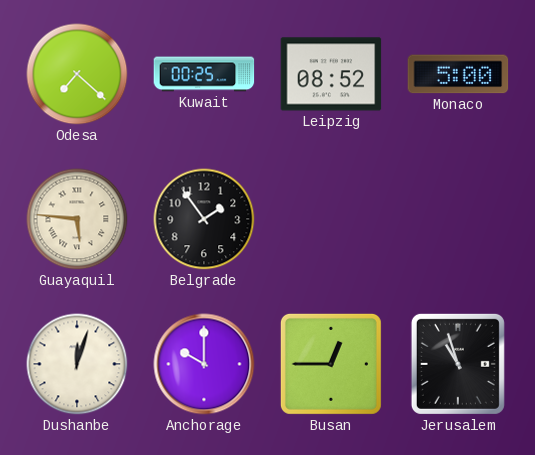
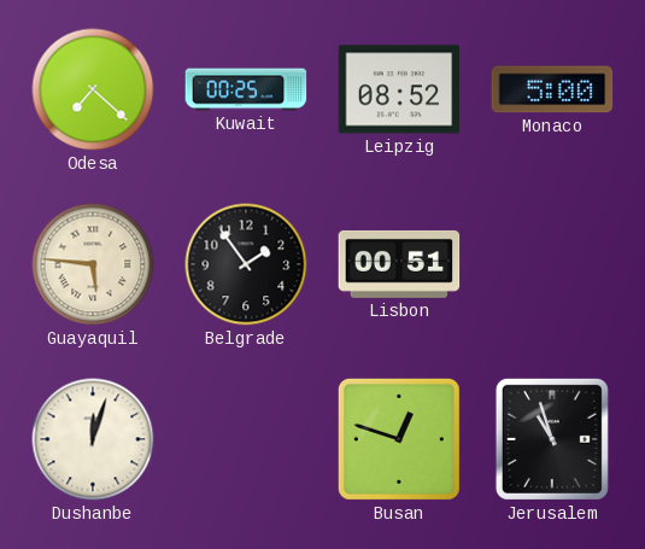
Lisbon: none -> 00:51 (399, 264)
Anchorage: 10:00 -> none (204, 364)
Busan: 12:45 -> 12:48 (399, 439)
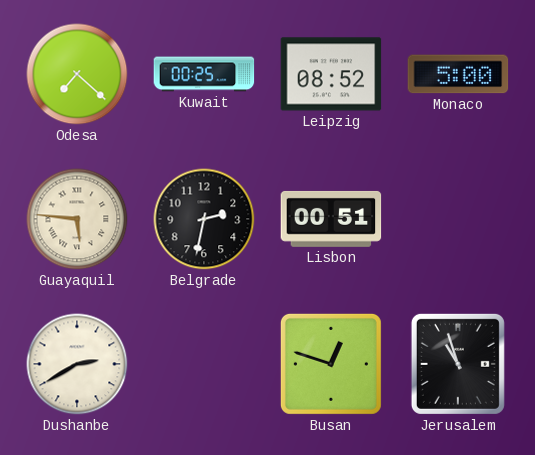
Belgrade: 1:54 -> 2:32 (204, 219)
Dushanbe: 12:03 -> 2:40 (77, 364)
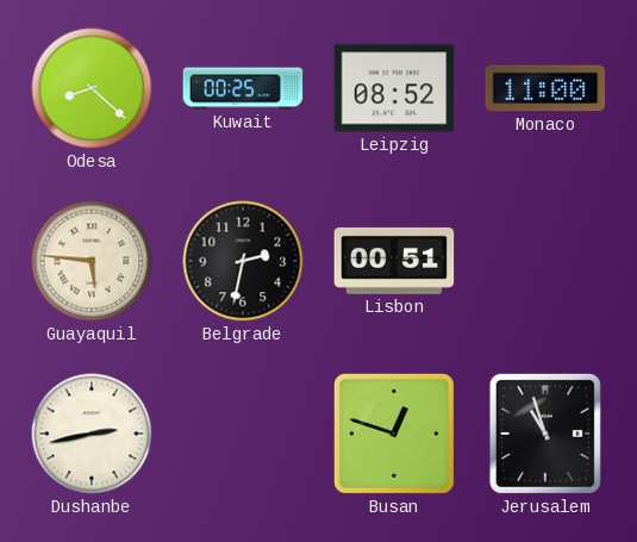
Odesa: 7:22 -> 8:22 (92, 88)
Monaco: 5:00 -> 11:00 (545, 88)
Dushanbe: 2:40 -> 2:43 (92, 434)
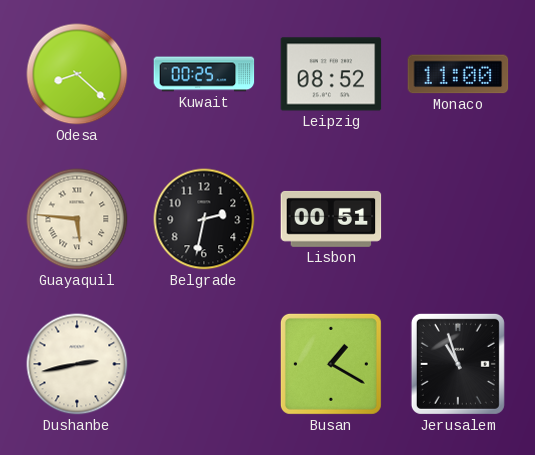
Busan: 12:48 -> 1:20 (331, 364)
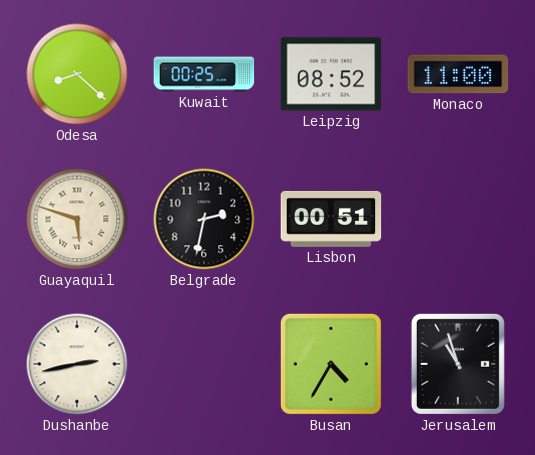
Guayaquil: 5:46 -> 5:48 (77, 219)
Busan: 1:20 -> 4:35 (331, 364)
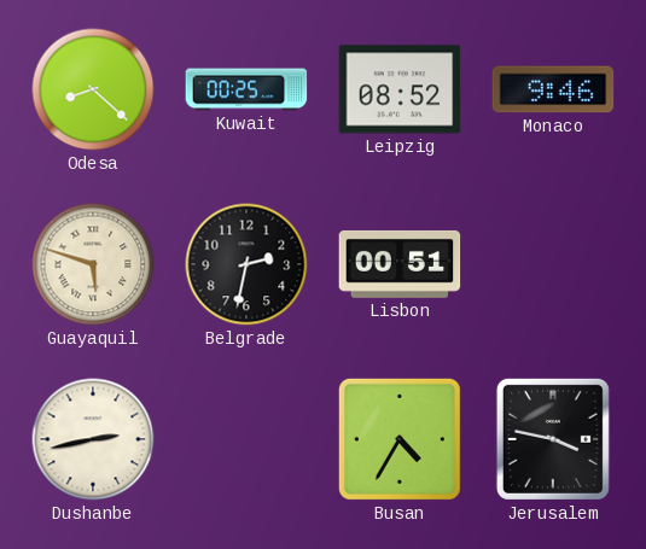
Monaco: 11:00 -> 9:46 (553, 89)
Jerusalem: 10:57 -> 3:47 (553, 439)
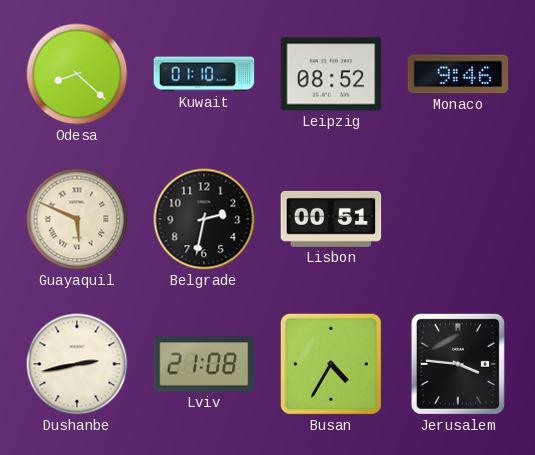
Kuwait: 00:25 -> 01:10 (204, 74)
Guayaquil: 5:48 -> 5:49 (77, 219)
Lviv: none -> 21:08 (204, 364)
Jerusalem: 3:47 -> 3:46 (458, 364)
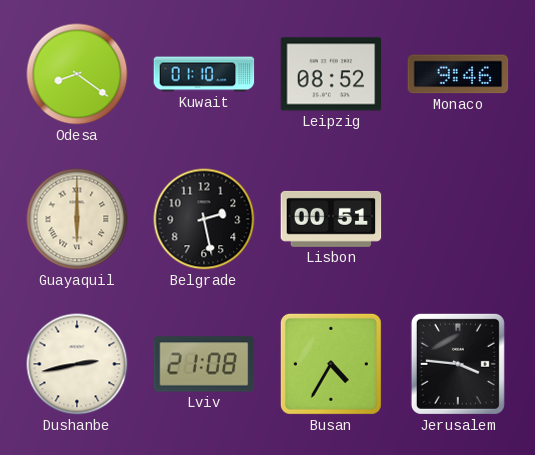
Odesa: 8:22 -> 8:21 (77, 74)
Guayaquil: 5:49 -> 6:00 (77, 219)
Belgrade: 2:32 -> 2:28 (204, 219)
